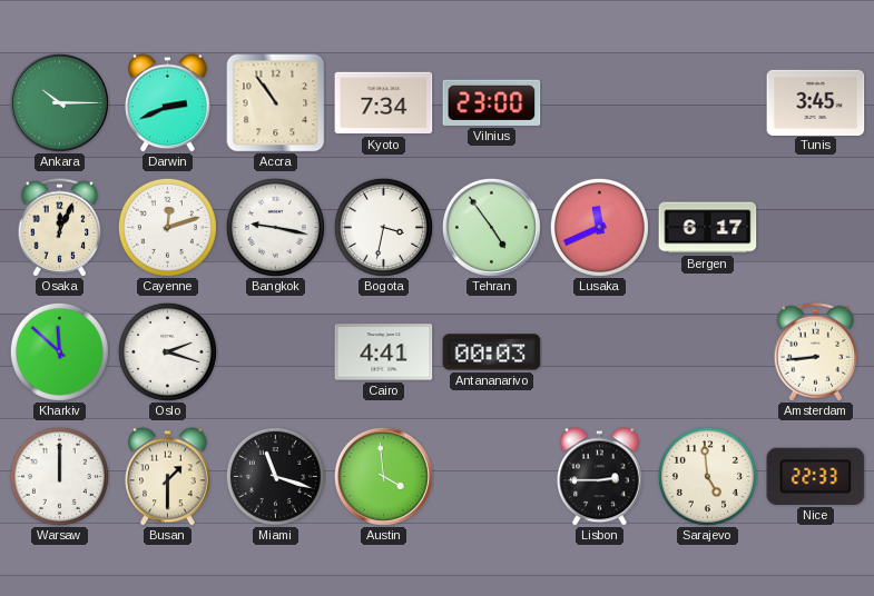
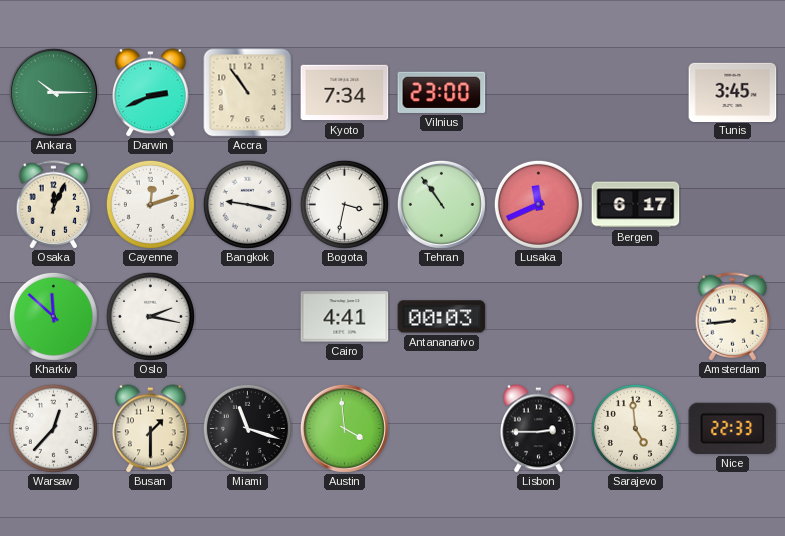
Tehran: 4:54 -> 10:54 (441, 204)
Oslo: 2:18 -> 2:17 (150, 316)
Warsaw: 12:00 -> 12:37 (53, 428)
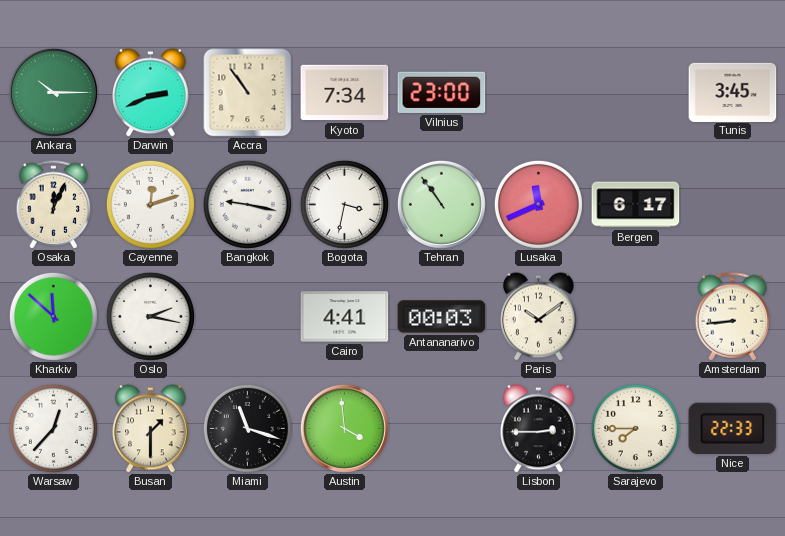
Paris: none -> 10:09 (539, 317)
Sarajevo: 4:59 -> 7:45 (635, 428)
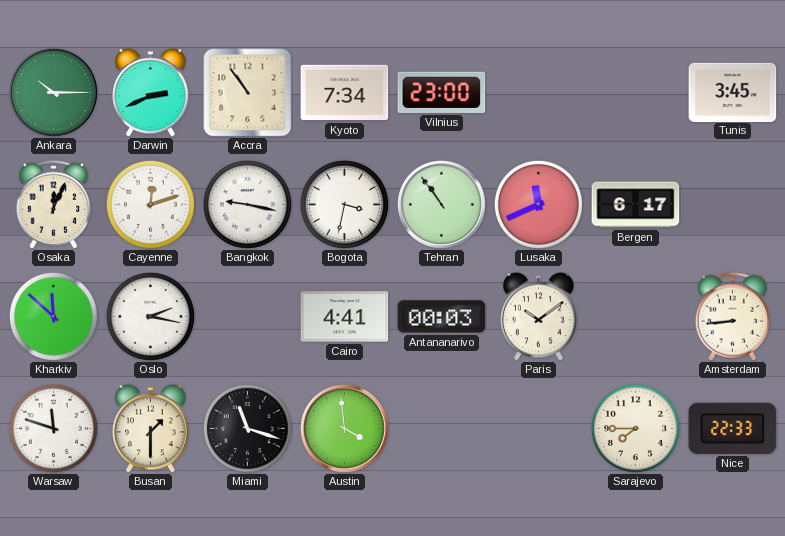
Warsaw: 12:37 -> 11:48 (53, 428)
Lisbon: 2:45 -> none (539, 429)
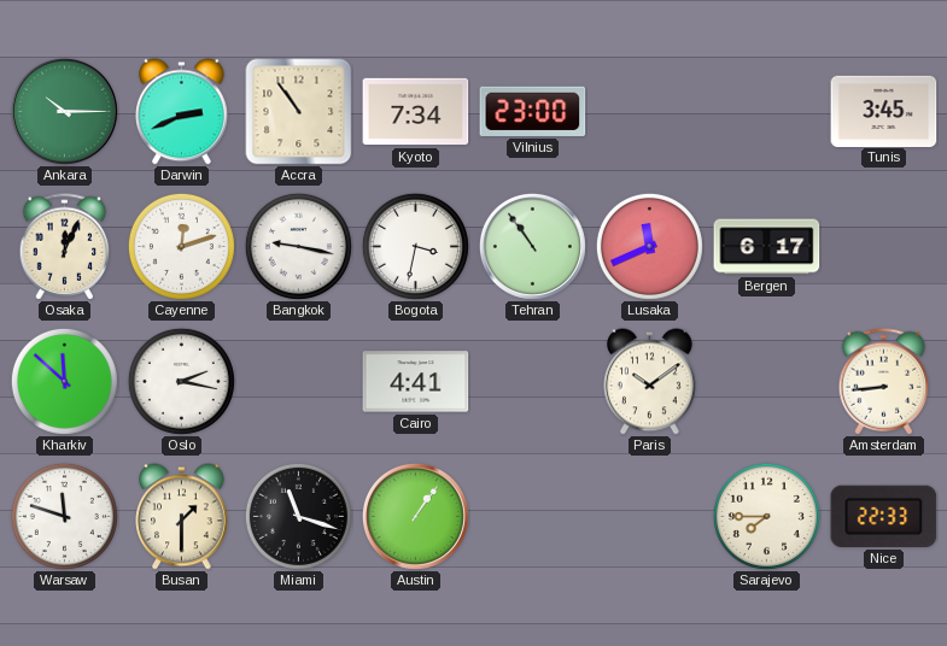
Antananarivo: 00:03 -> none (442, 317)
Austin: 3:59 -> 1:06 (415, 516)
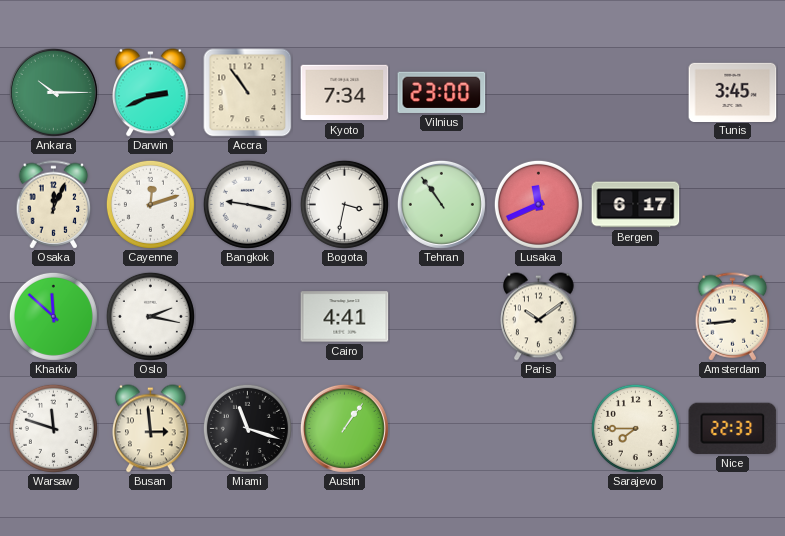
Busan: 1:30 -> 2:59 (151, 429)
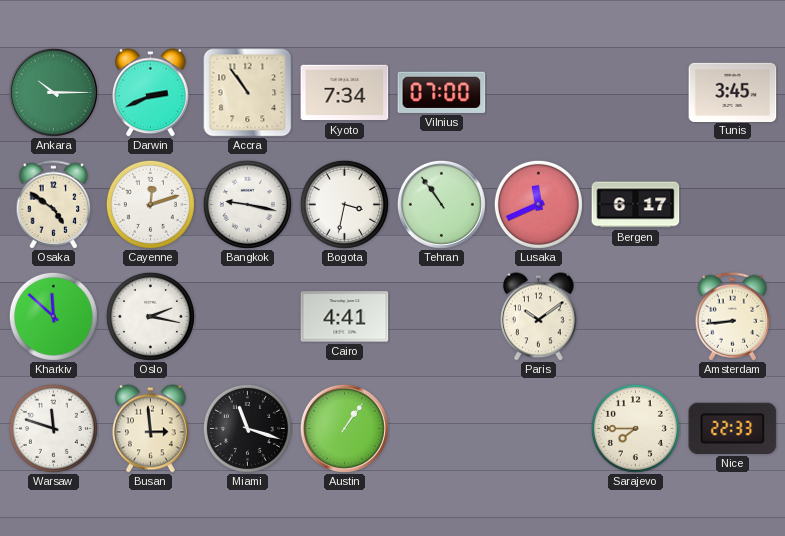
Vilnius: 23:00 -> 07:00 (442, 92)
Osaka: 12:04 -> 4:51 (54, 205)
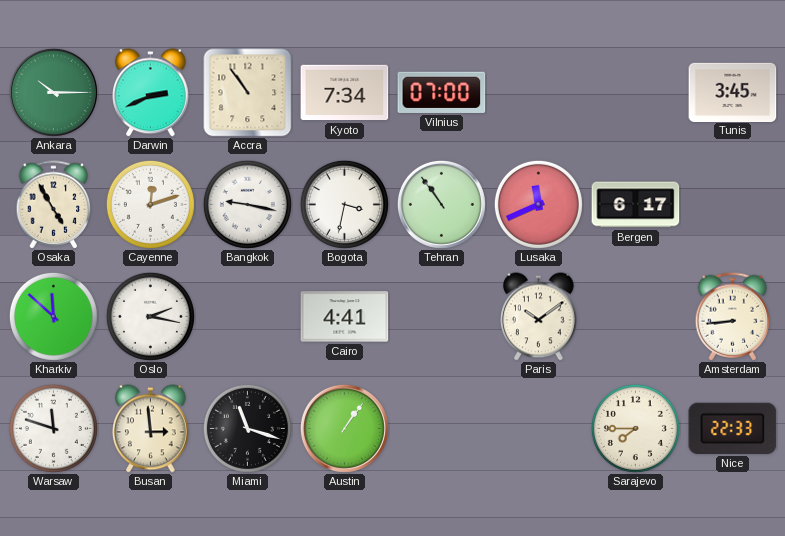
Osaka: 4:51 -> 4:55 (54, 205)
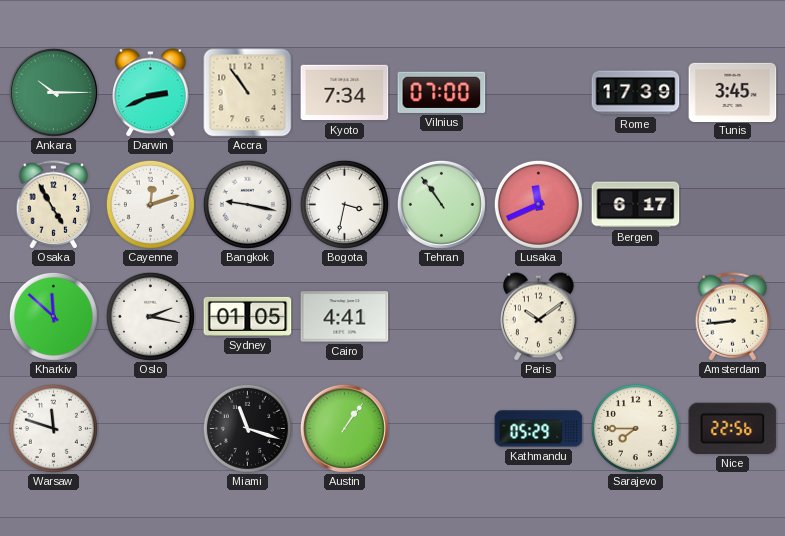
Rome: none -> 17:39 (636, 93)
Sydney: none -> 01:05 (248, 316)
Busan: 2:59 -> none (151, 429)
Kathmandu: none -> 05:29 (539, 429)
Nice: 22:33 -> 22:56 (733, 428)
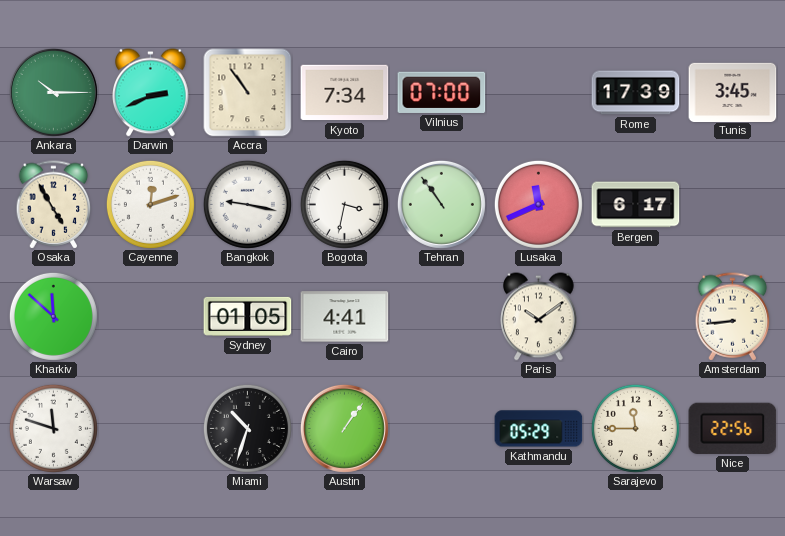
Oslo: 2:17 -> none (150, 316)
Miami: 11:18 -> 10:33 (247, 428)
Sarajevo: 7:45 -> 11:45 (635, 428)
